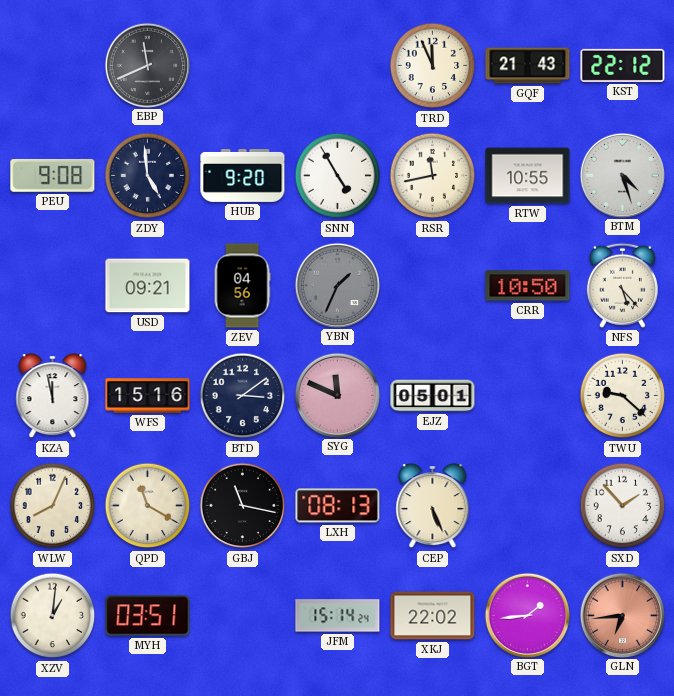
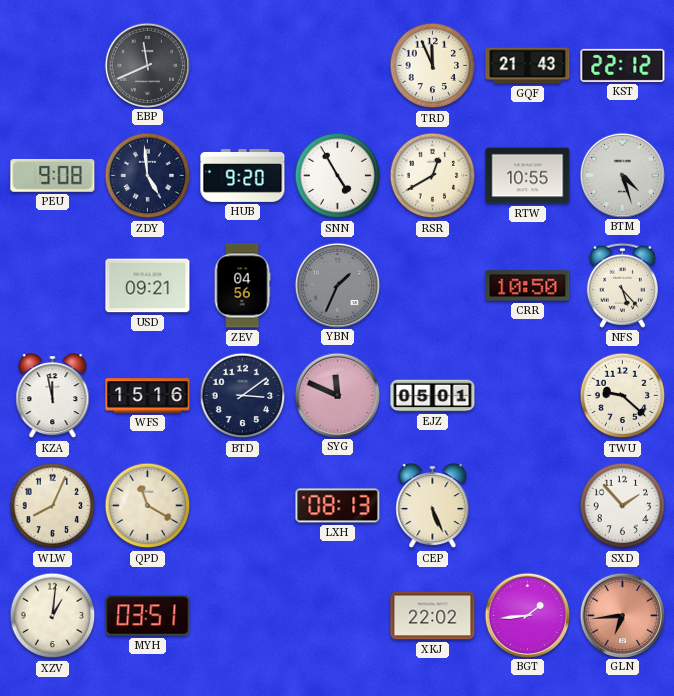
RSR: 11:43 -> 12:40 (433, 176)
GBJ: 11:17 -> none (243, 506)
JFM: 15:14 -> none (338, 616)
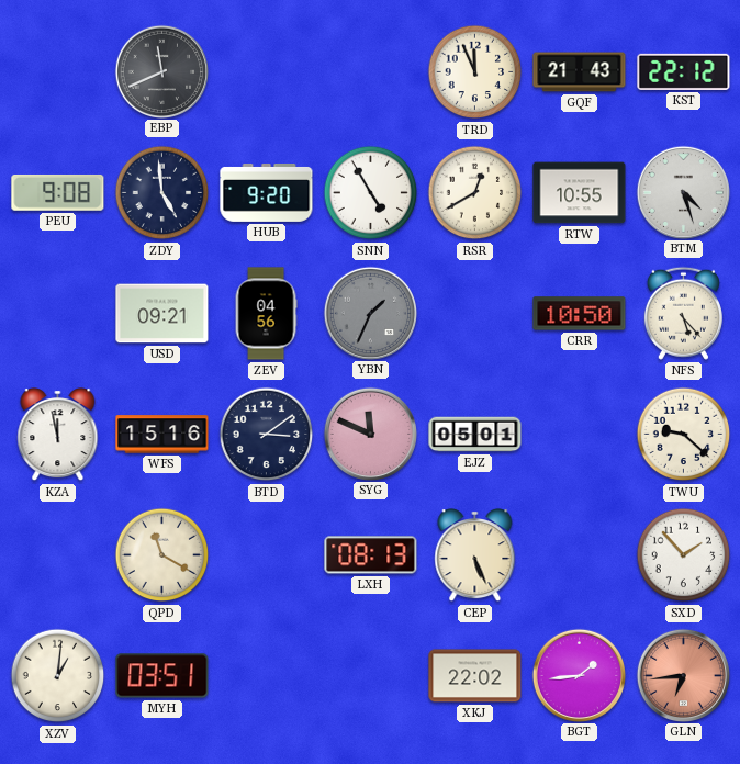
WLW: 8:04 -> none (53, 506)
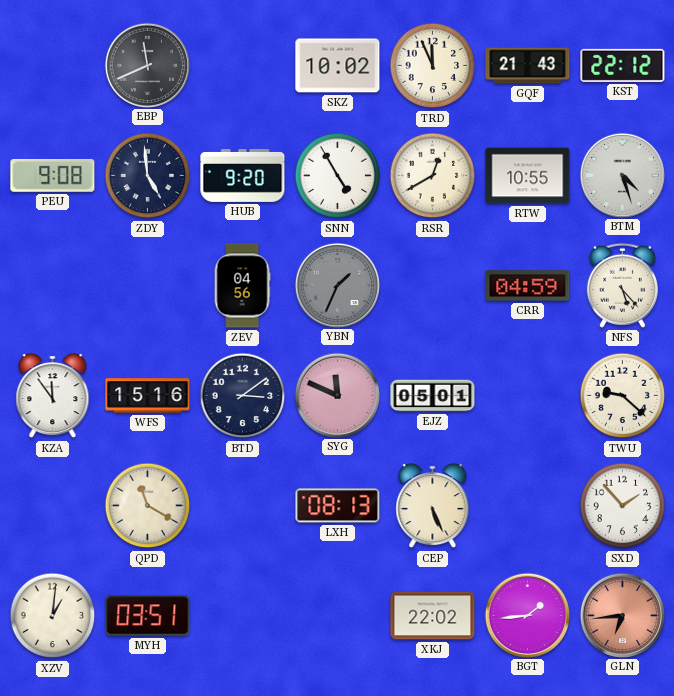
SKZ: none -> 10:02 (338, 66)
USD: 09:21 -> none (162, 314)
CRR: 10:50 -> 04:59 (528, 286)
KZA: 11:58 -> 11:54 (53, 396)
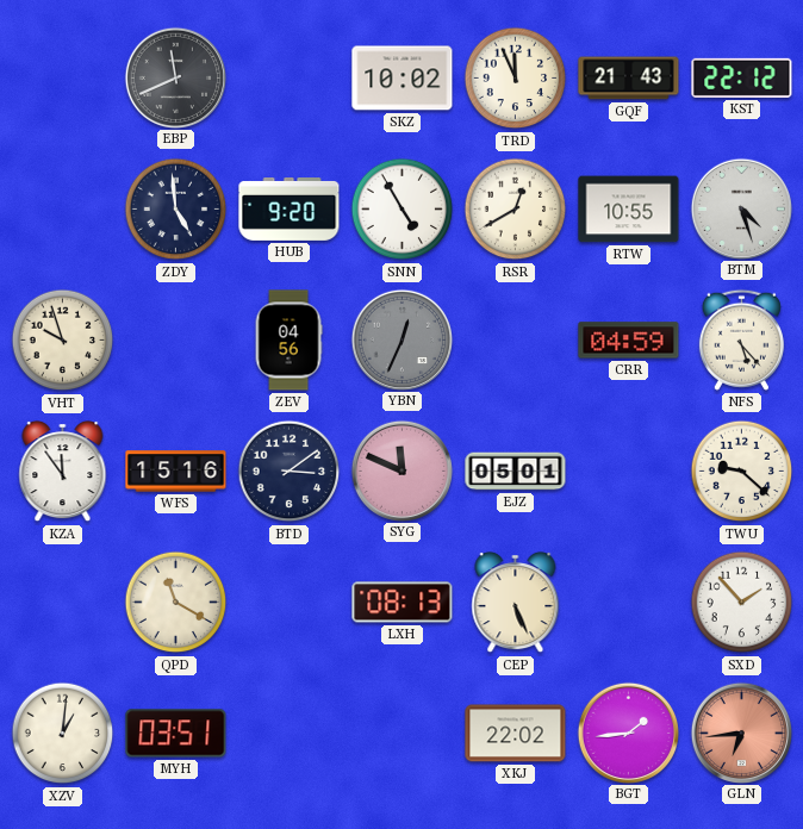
PEU: 9:08 -> none (53, 175)
VHT: none -> 9:57 (63, 341)
YBN: 1:34 -> 12:34 (401, 339)
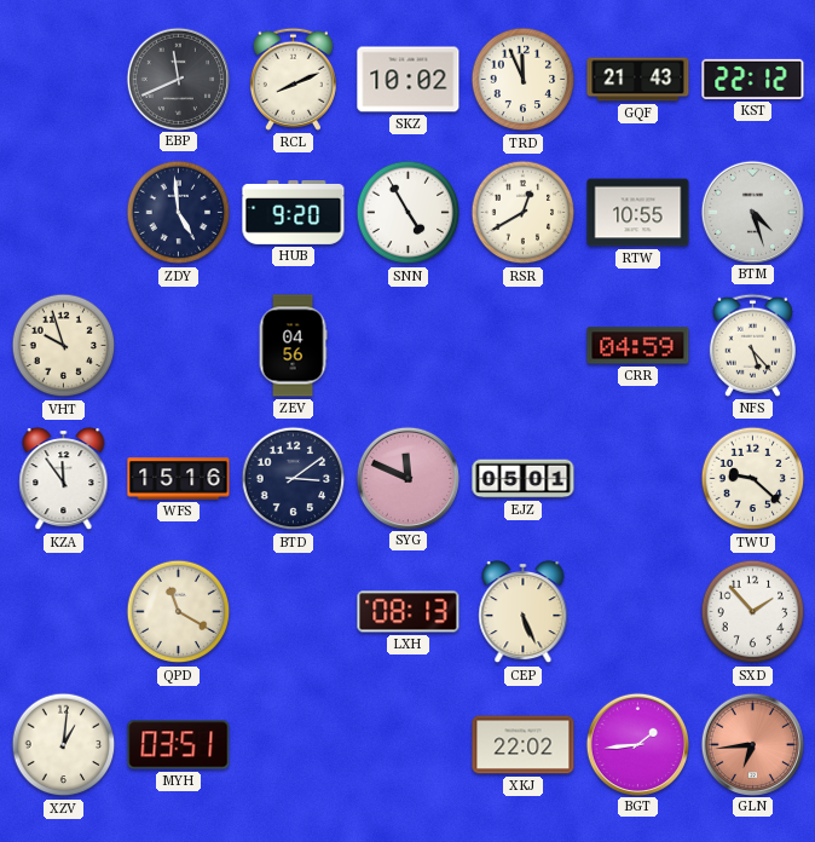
RCL: none -> 8:11 (293, 79)
YBN: 12:34 -> none (401, 339)
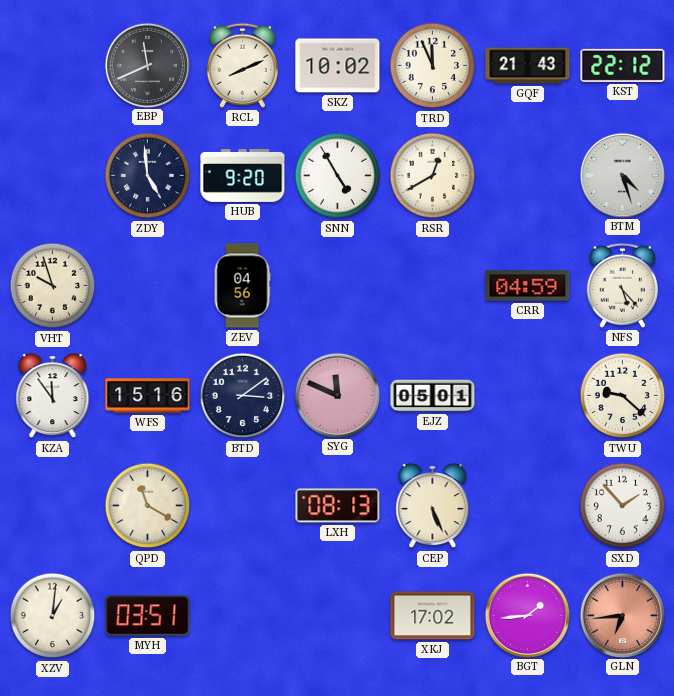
RTW: 10:55 -> none (638, 213)
XKJ: 22:02 -> 17:02 (433, 616)
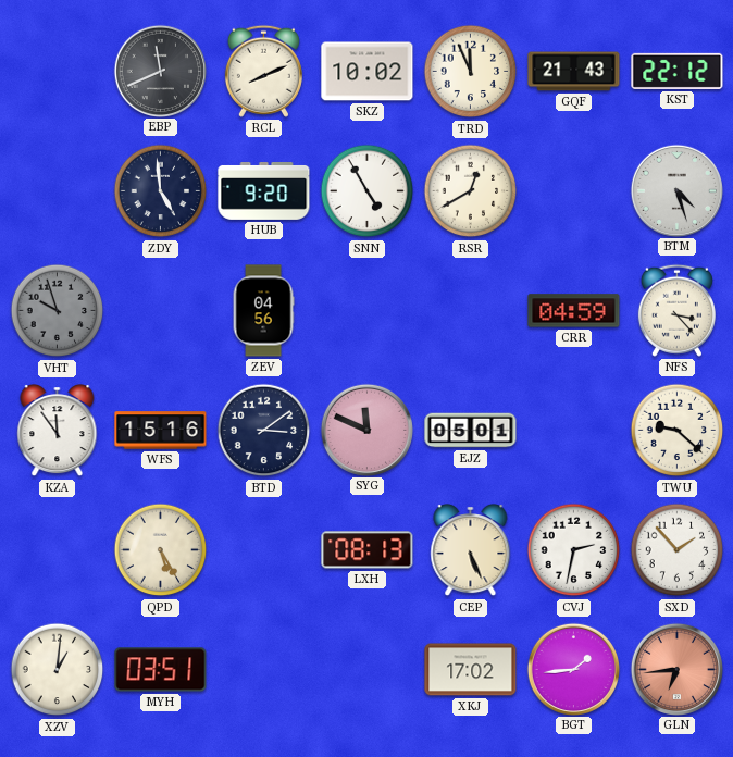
VHT dial: cream -> grey (58, 311)
NFS: 5:23 -> 3:23 (676, 310)
QPD: 11:20 -> 5:25 (161, 550)
CVJ: none -> 2:32 (574, 550)
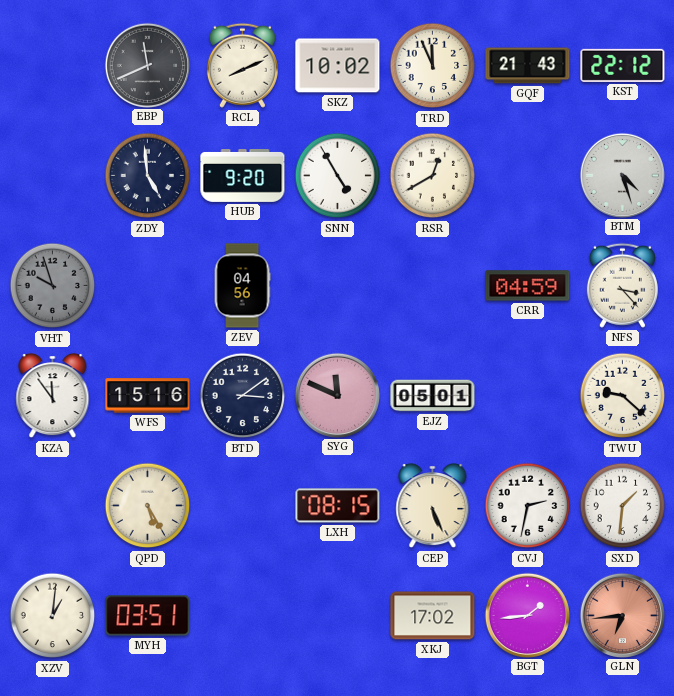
LXH: 08:13 -> 08:15 (338, 506)
SXD: 1:53 -> 1:31 (623, 506)
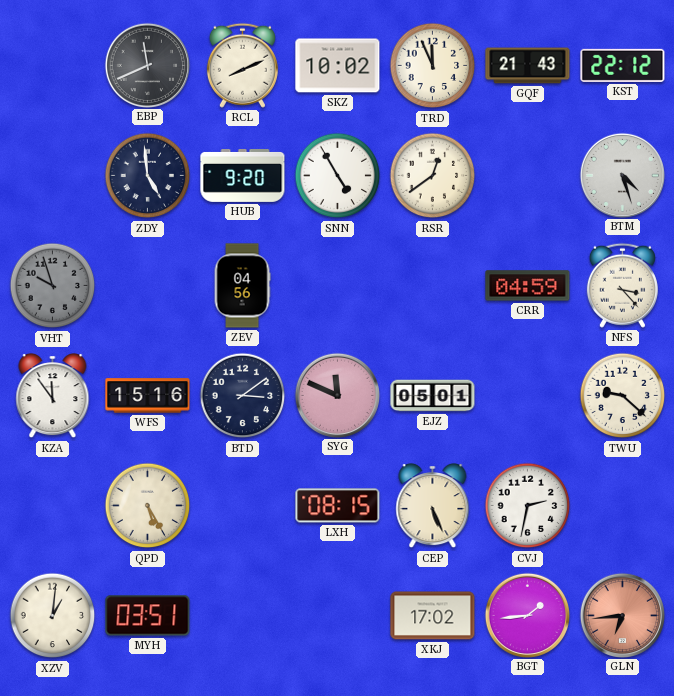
RSR: 12:40 -> 12:39 (433, 176)
SXD: 1:31 -> none (623, 506)
